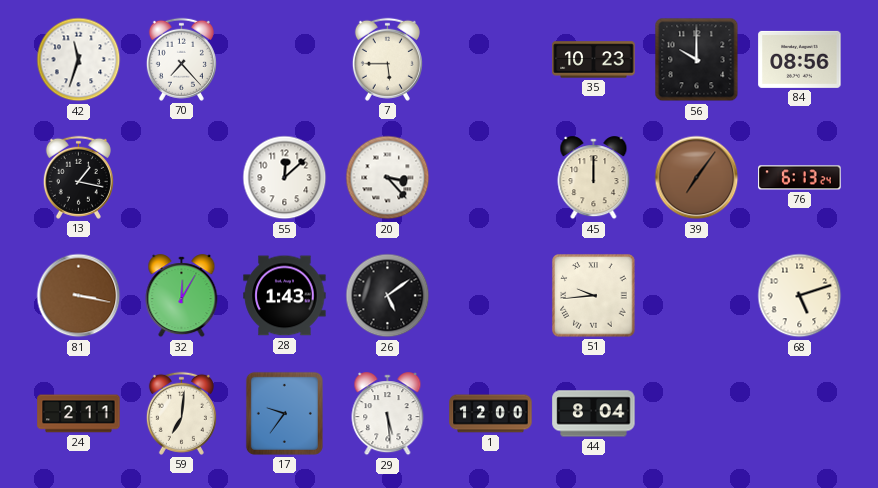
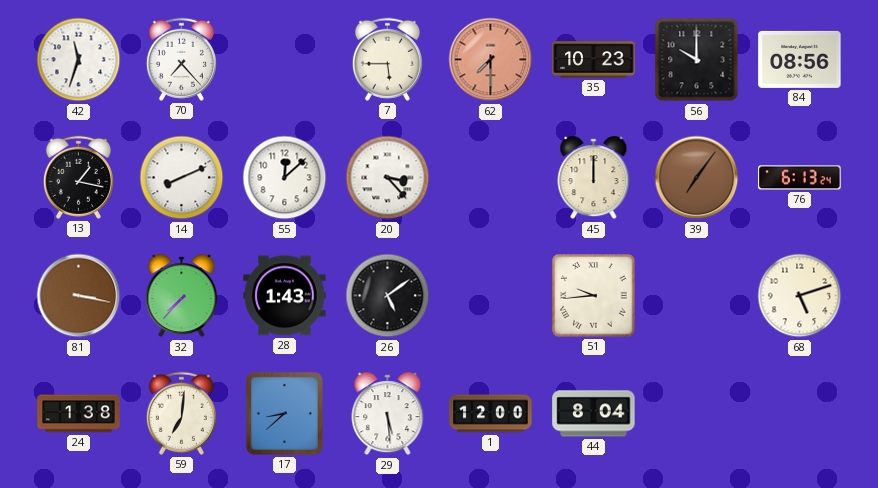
62: none -> 7:30 (491, 60)
14: none -> 8:11 (182, 178)
32: 12:05 -> 7:37 (182, 296)
24: 2:11 -> 1:38 (79, 414)
17: 9:36 -> 8:38 (284, 413)
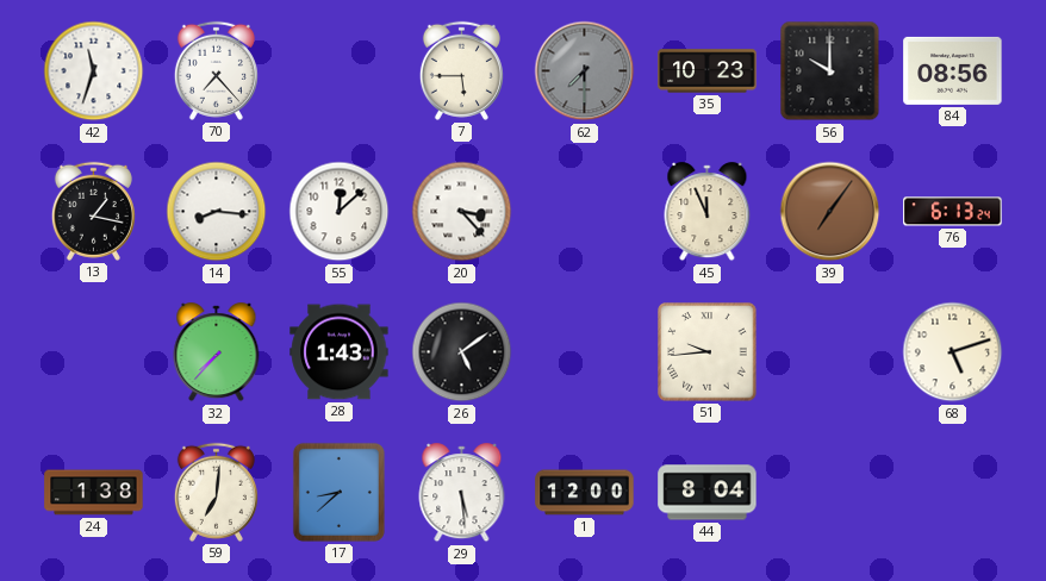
62 dial: salmon -> grey (585, 71)
14: 8:11 -> 8:16 (217, 212)
45: 12:00 -> 11:56 (708, 212)
81: 3:17 -> none (79, 296)
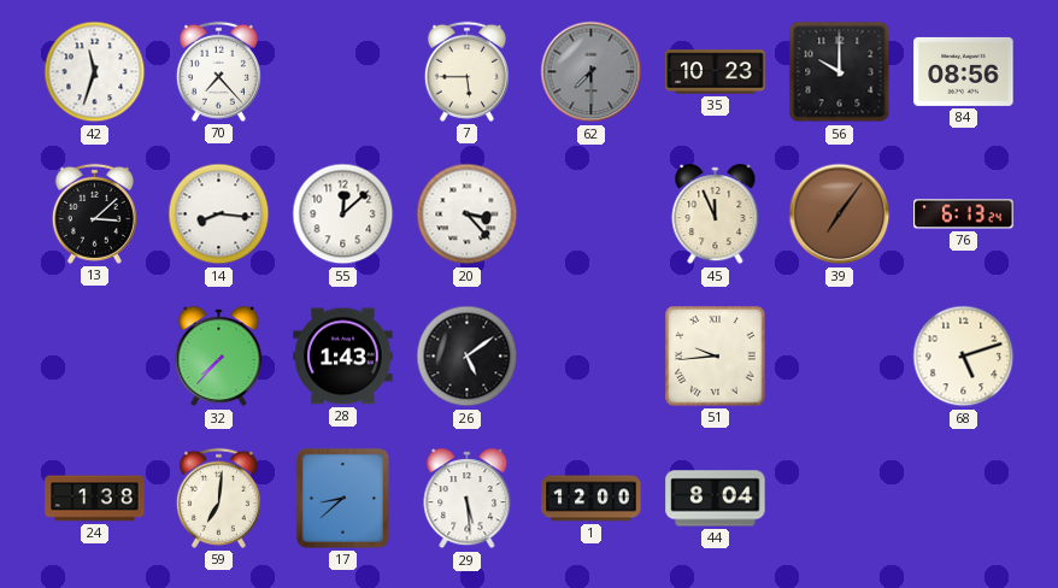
13: 1:17 -> 3:08 (94, 213)
